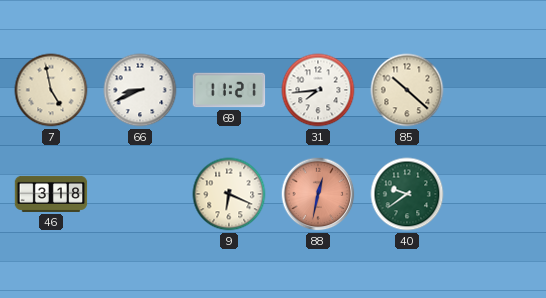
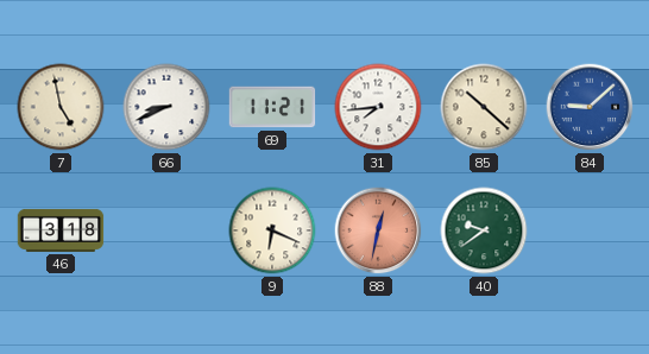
84: none -> 9:08 (590, 107)
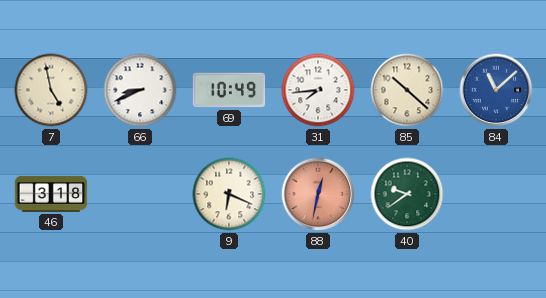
69: 11:21 -> 10:49 (229, 90)
84: 9:08 -> 11:08 (496, 90)
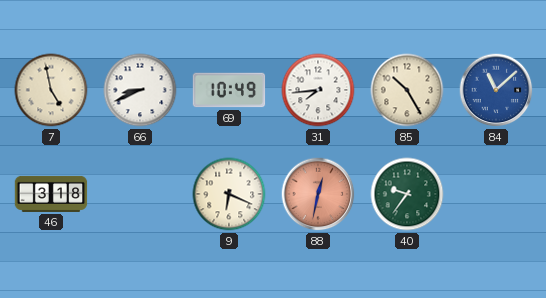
85: 10:22 -> 10:25 (407, 90)
40: 9:39 -> 9:36 (407, 194)
